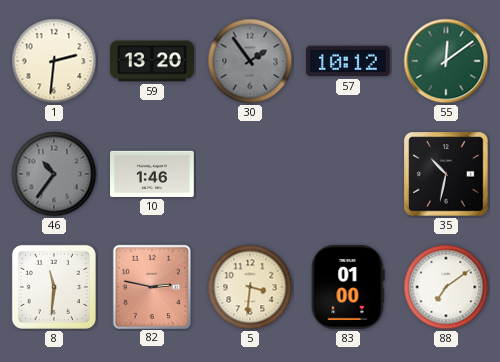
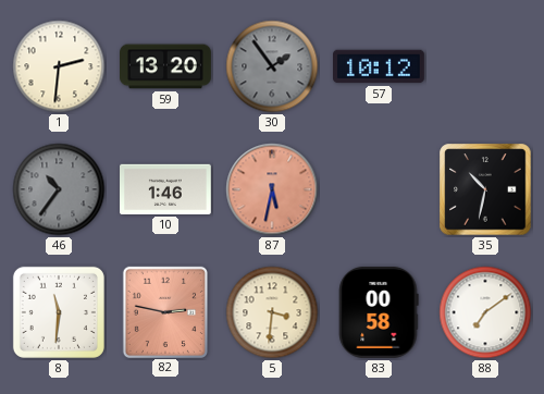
55: 12:09 -> none (446, 61)
87: none -> 5:32 (272, 189)
83: 01:00 -> 00:58 (379, 312)
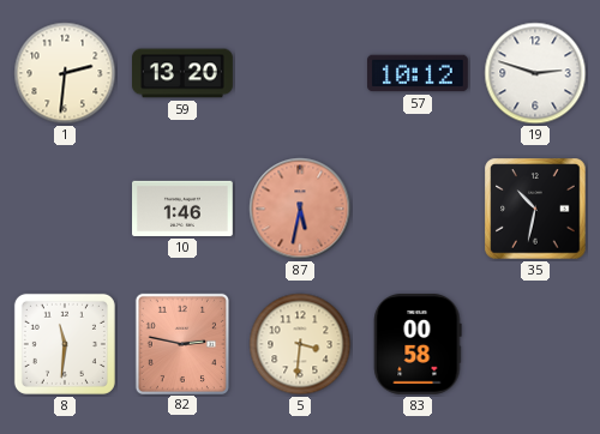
30: 1:54 -> none (272, 66)
19: none -> 2:48 (535, 73)
46: 10:36 -> none (59, 189)
88: 7:09 -> none (485, 312)
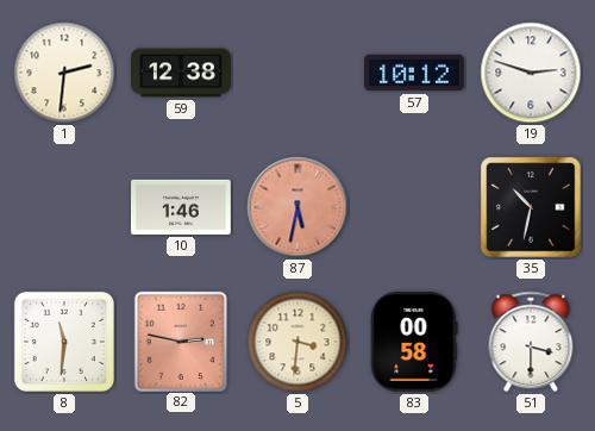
59: 13:20 -> 12:38 (182, 73)
51: none -> 3:30 (531, 342)
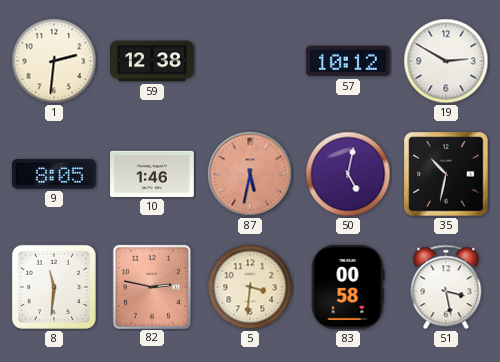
19: 2:48 -> 2:50 (446, 61)
9: none -> 8:05 (54, 174)
50: none -> 5:02 (348, 174)
51: 3:30 -> 3:28 (446, 287)
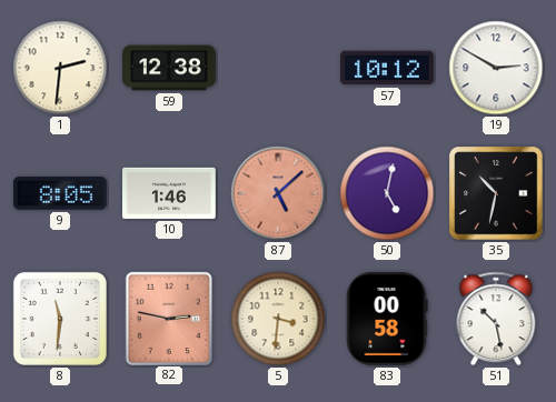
87: 5:32 -> 5:08 (278, 193)
51: 3:28 -> 10:28 (496, 319)
